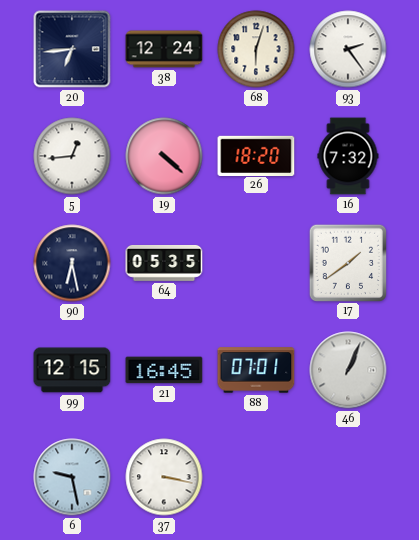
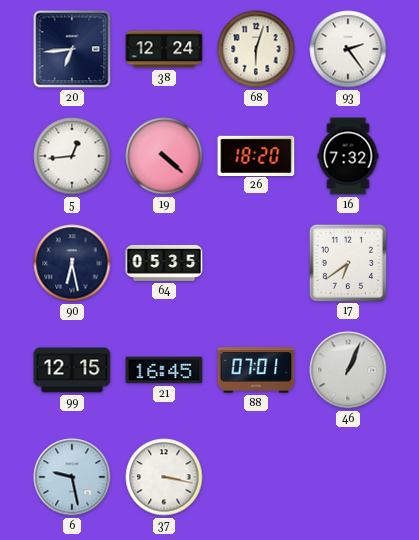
17: 1:39 -> 6:39 (347, 262)
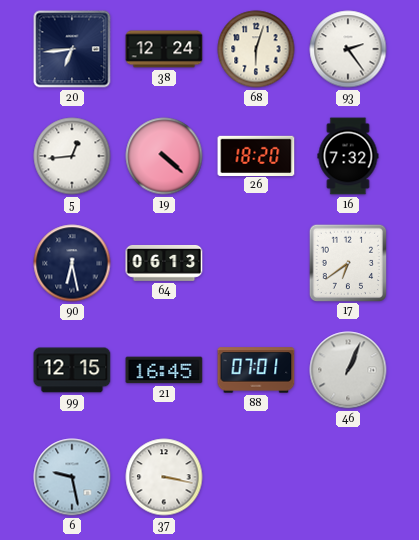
64: 05:35 -> 06:13 (164, 263)
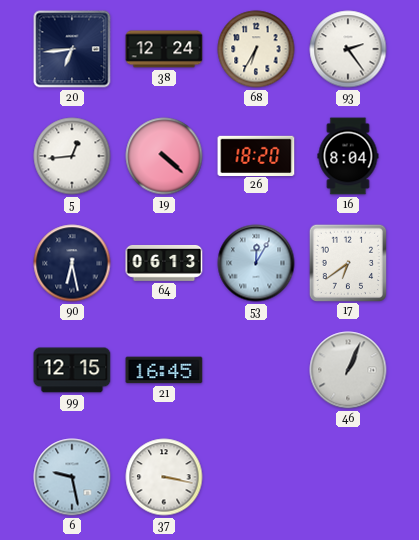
68: 6:03 -> 6:35 (256, 49)
16: 7:32 -> 8:04 (348, 156)
53: none -> 12:05 (256, 263)
88: 07:01 -> none (256, 370)
